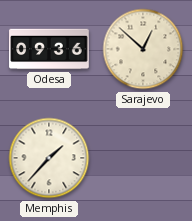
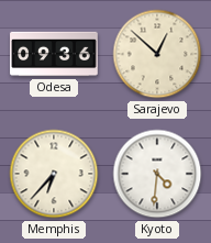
Memphis: 1:37 -> 6:37 (54, 174)
Kyoto: none -> 4:31 (157, 174)
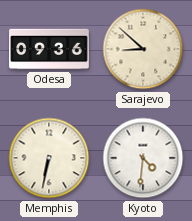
Sarajevo: 12:52 -> 8:52 (143, 49)
Memphis: 6:37 -> 6:32 (49, 158)
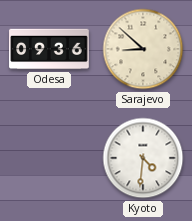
Memphis: 6:32 -> none (49, 158)
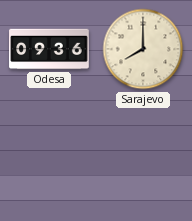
Sarajevo: 8:52 -> 8:00 (143, 49)
Kyoto: 4:31 -> none (143, 158)
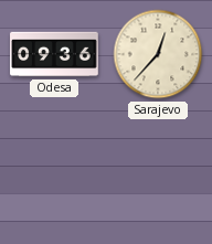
Sarajevo: 8:00 -> 12:37 (158, 54)
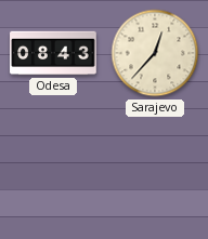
Odesa: 09:36 -> 08:43 (53, 53)
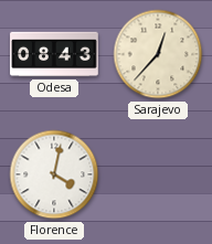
Florence: none -> 4:02 (54, 174)
